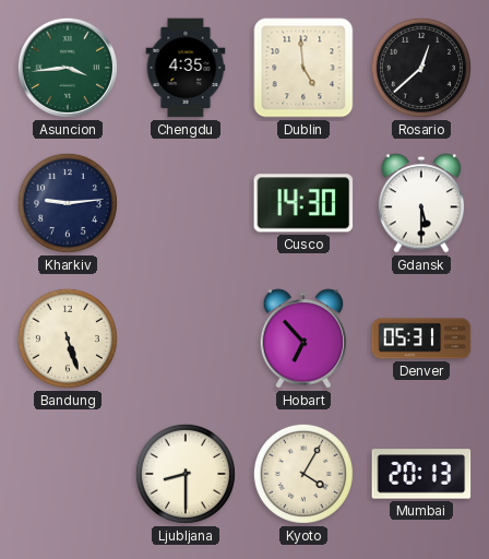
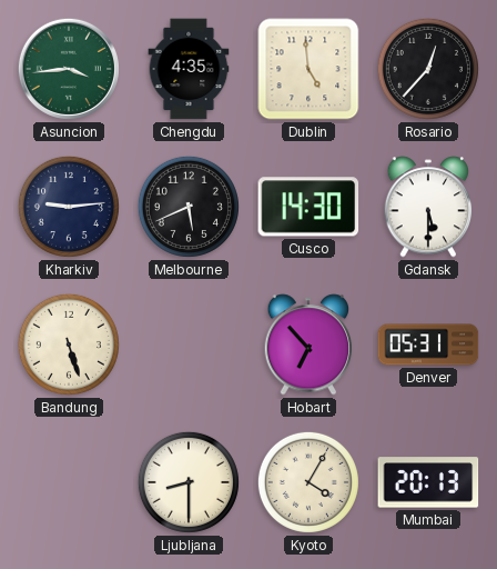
Rosario: 12:38 -> 12:37 (428, 69)
Melbourne: none -> 5:41 (189, 207)
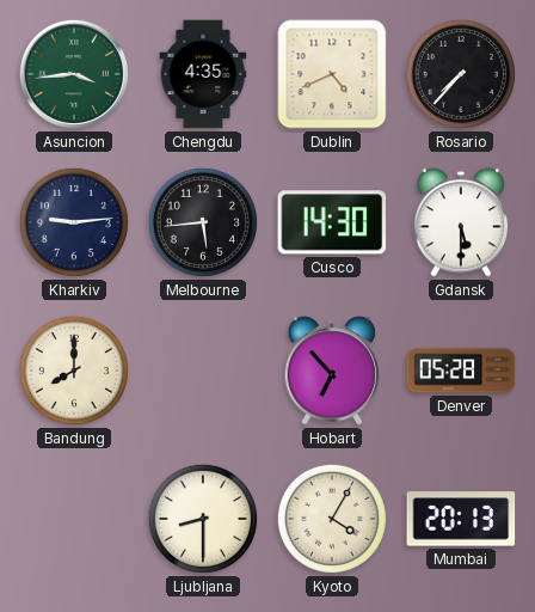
Dublin: 4:59 -> 4:41 (332, 74)
Rosario: 12:37 -> 7:37 (461, 74)
Melbourne: 5:41 -> 5:44 (203, 222)
Bandung: 5:27 -> 8:00 (74, 371)
Denver: 05:31 -> 05:28 (461, 371)
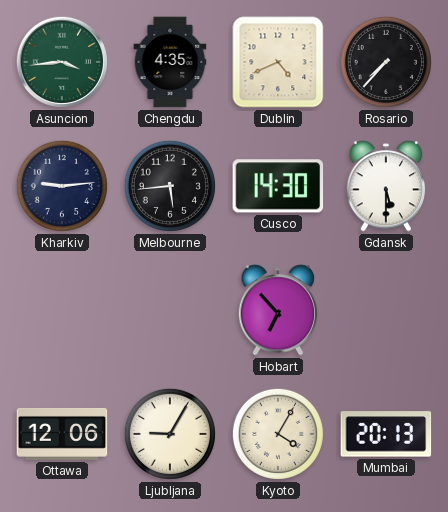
Bandung: 8:00 -> none (74, 371)
Denver: 05:28 -> none (461, 371)
Ottawa: none -> 12:06 (62, 434)
Ljubljana: 8:30 -> 9:05 (170, 434)
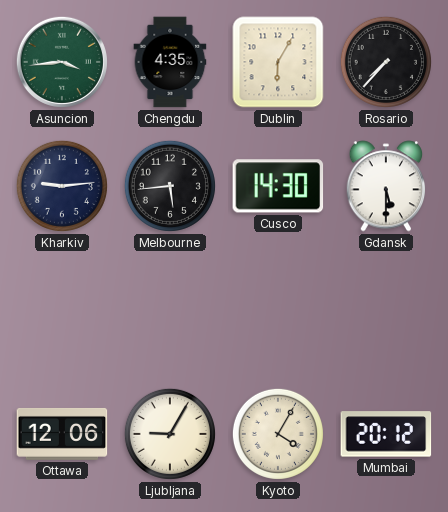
Dublin: 4:41 -> 6:05 (278, 62)
Hobart: 6:53 -> none (278, 310)
Mumbai: 20:13 -> 20:12 (386, 434)
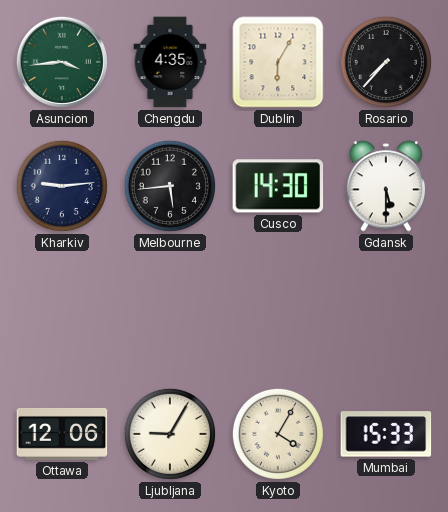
Mumbai: 20:12 -> 15:33 (386, 434)
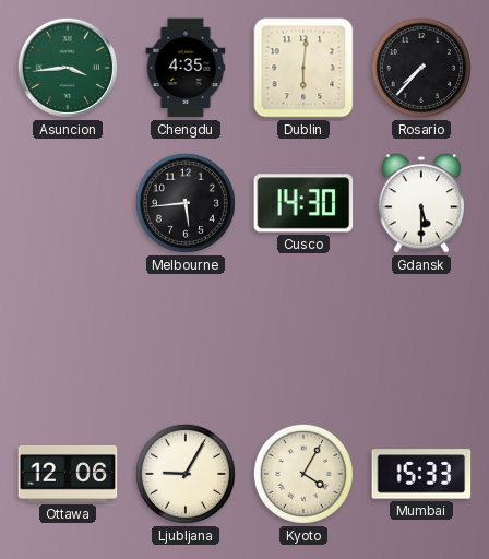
Dublin: 6:05 -> 6:01 (303, 68)
Kharkiv: 9:14 -> none (62, 186)
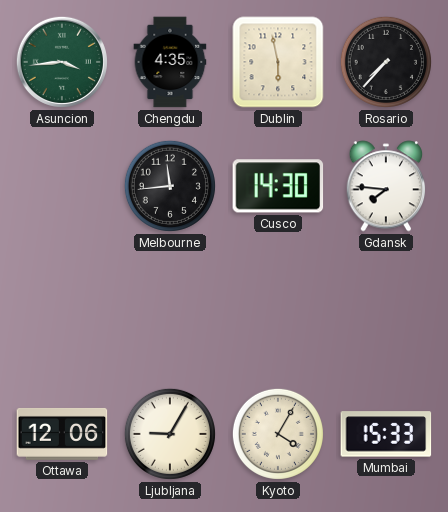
Dublin: 6:01 -> 5:58 (278, 62)
Melbourne: 5:44 -> 11:44 (170, 186)
Gdansk: 5:30 -> 7:46 (386, 186)
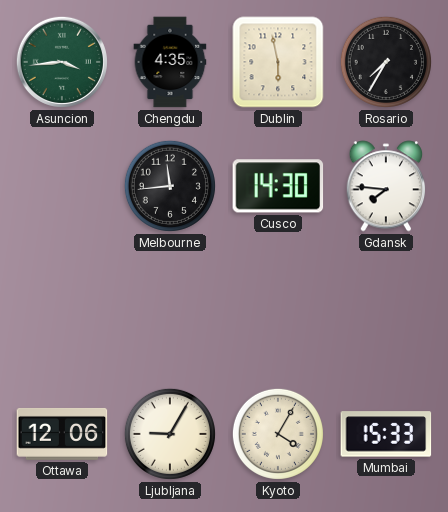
Rosario: 7:37 -> 7:35 (386, 62)
